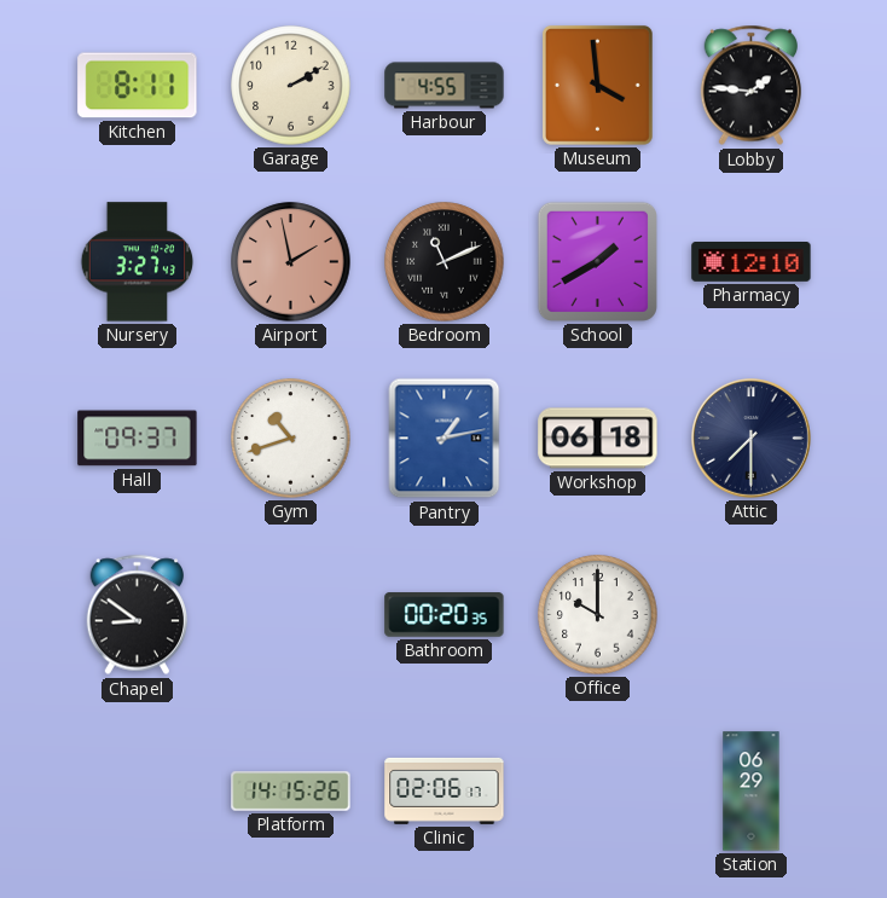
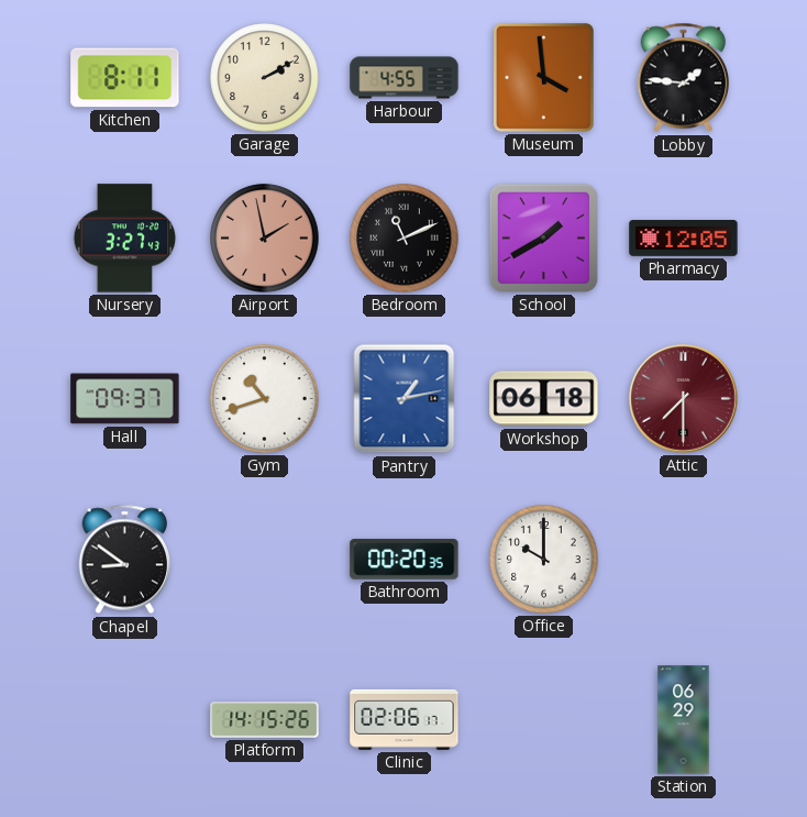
Pharmacy: 12:10 -> 12:05 (684, 239)
Attic dial: navy -> burgundy (684, 399)
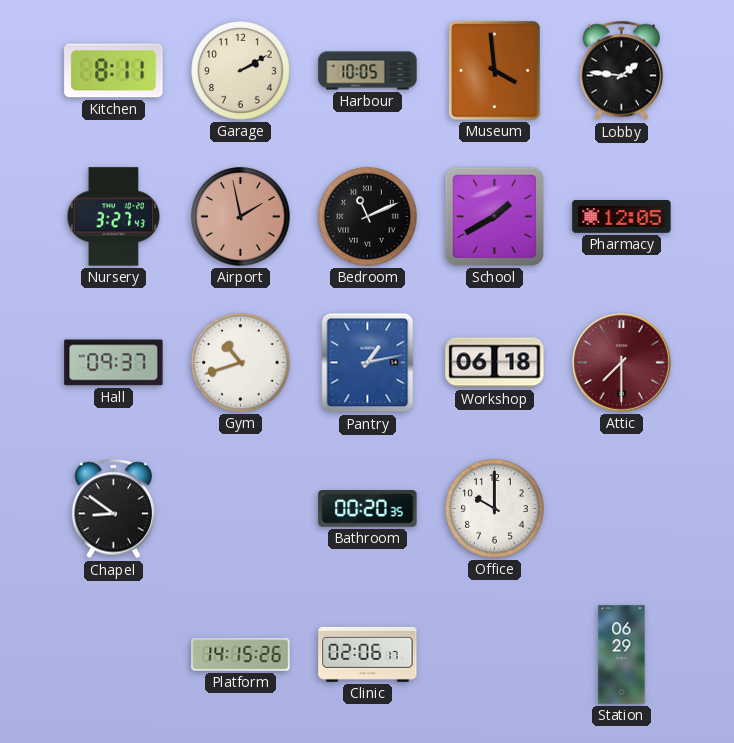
Harbour: 4:55 -> 10:05 (368, 71)
